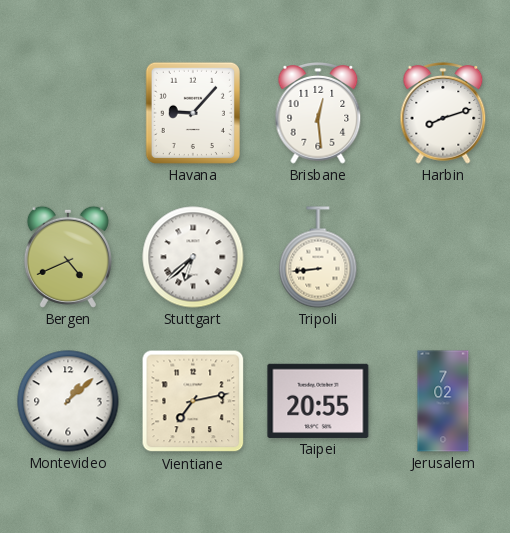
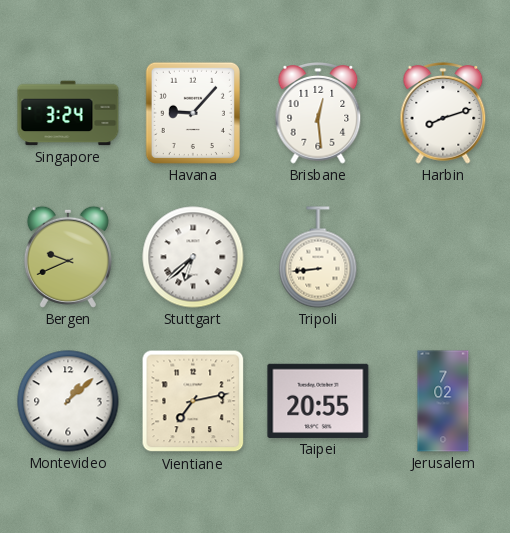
Singapore: none -> 3:24 (68, 113)
Bergen: 4:41 -> 9:41 (68, 257)
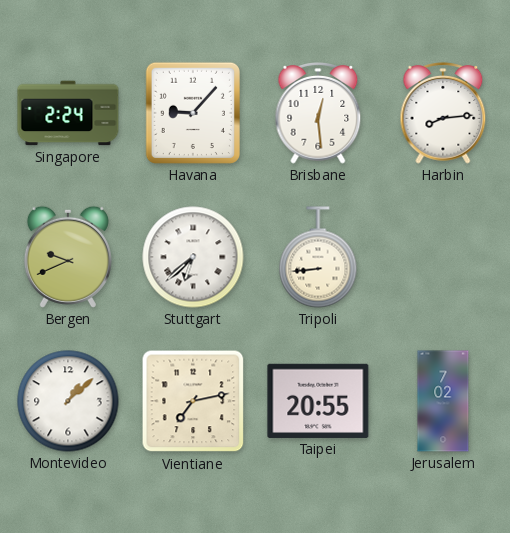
Singapore: 3:24 -> 2:24 (68, 113)
Harbin: 8:12 -> 8:14 (443, 113)
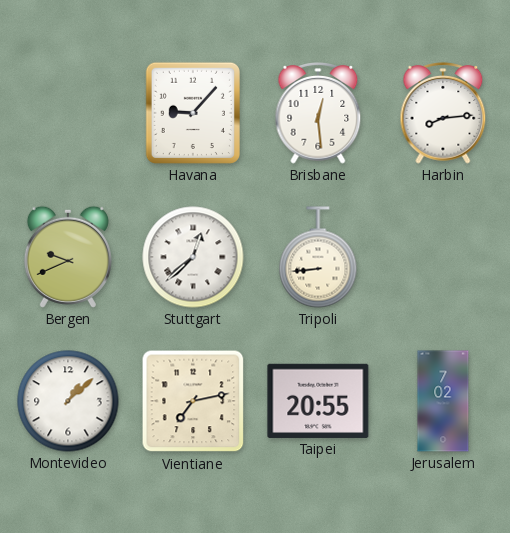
Singapore: 2:24 -> none (68, 113)
Stuttgart: 6:38 -> 12:38 (193, 257)
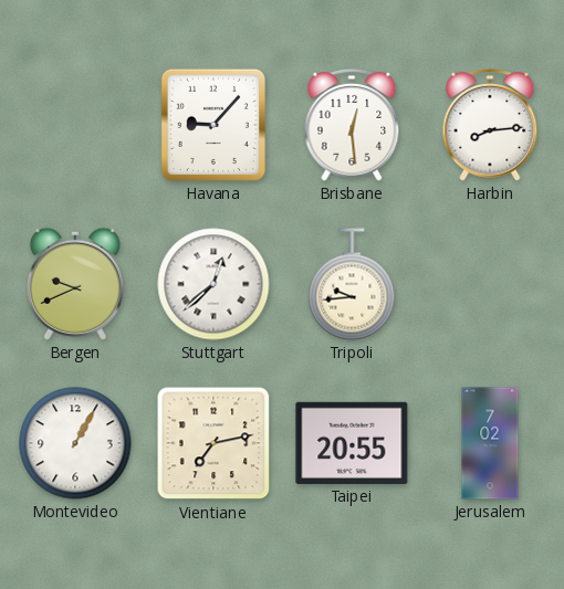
Tripoli: 8:44 -> 9:44 (352, 284)
Montevideo: 1:08 -> 1:05 (75, 443)
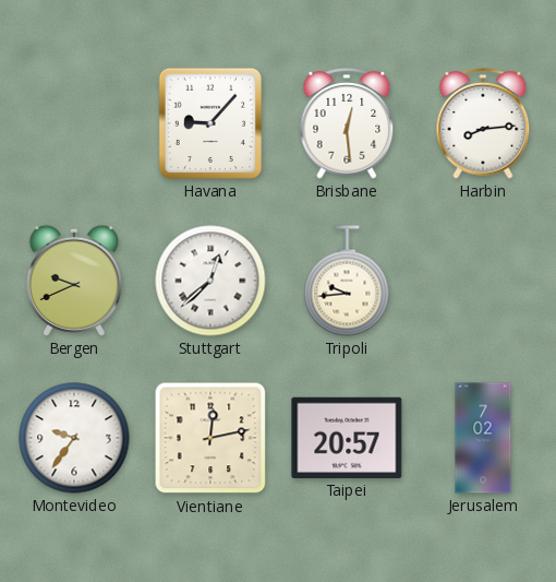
Montevideo: 1:05 -> 9:36 (74, 438)
Vientiane: 7:13 -> 12:13 (210, 438)
Taipei: 20:55 -> 20:57 (347, 438)
